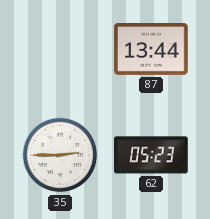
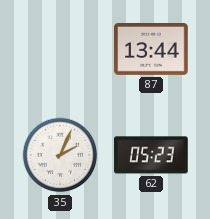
35: 2:45 -> 2:04 (60, 155)
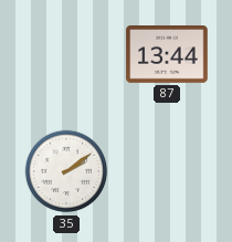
35: 2:04 -> 2:09 (66, 171)
62: 05:23 -> none (151, 155)
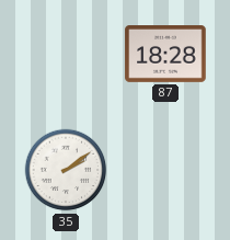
87: 13:44 -> 18:28 (165, 55)
